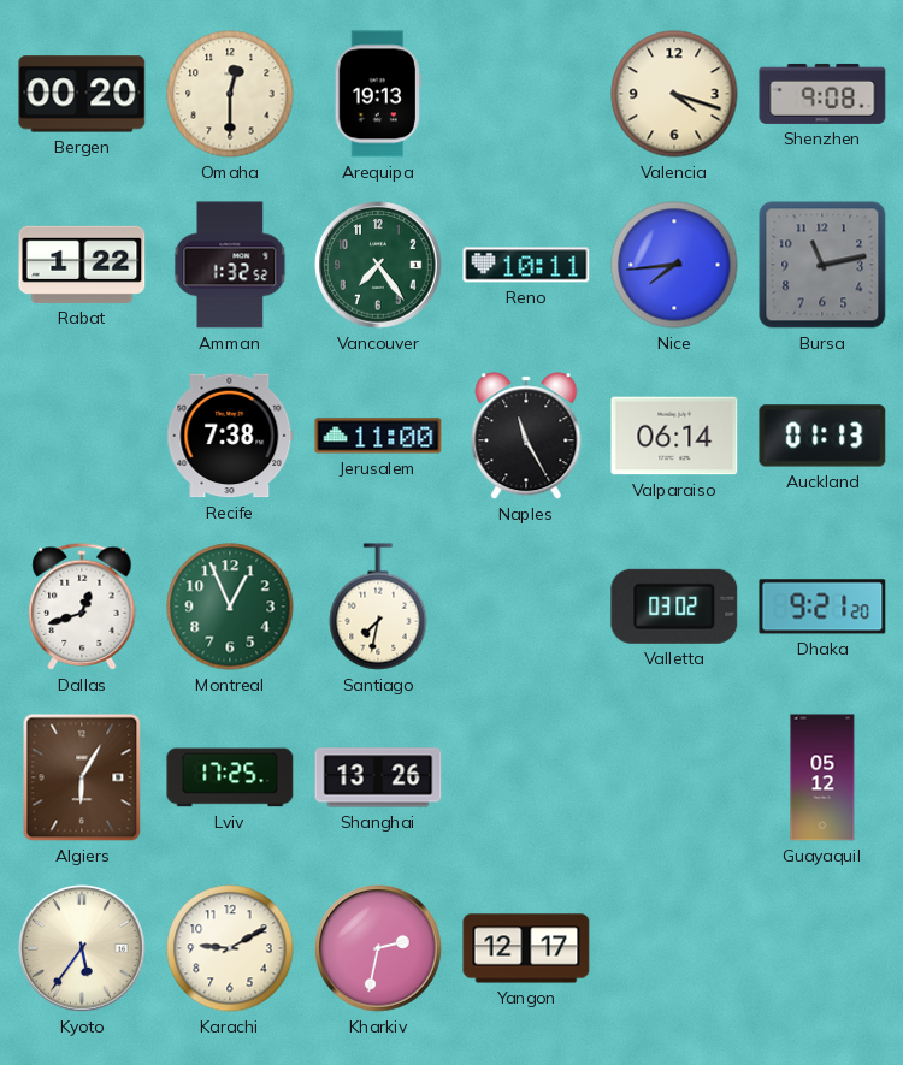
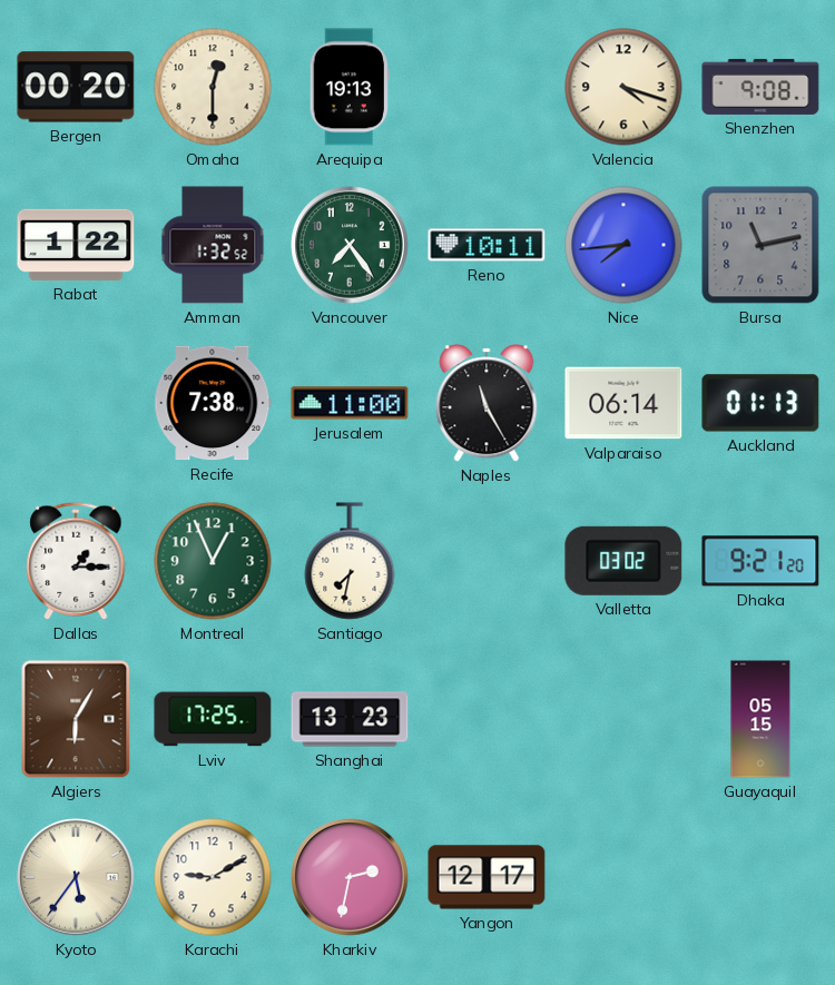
Dallas: 12:42 -> 1:15 (76, 561)
Shanghai: 13:26 -> 13:23 (350, 719)
Guayaquil: 05:12 -> 05:15 (760, 719)
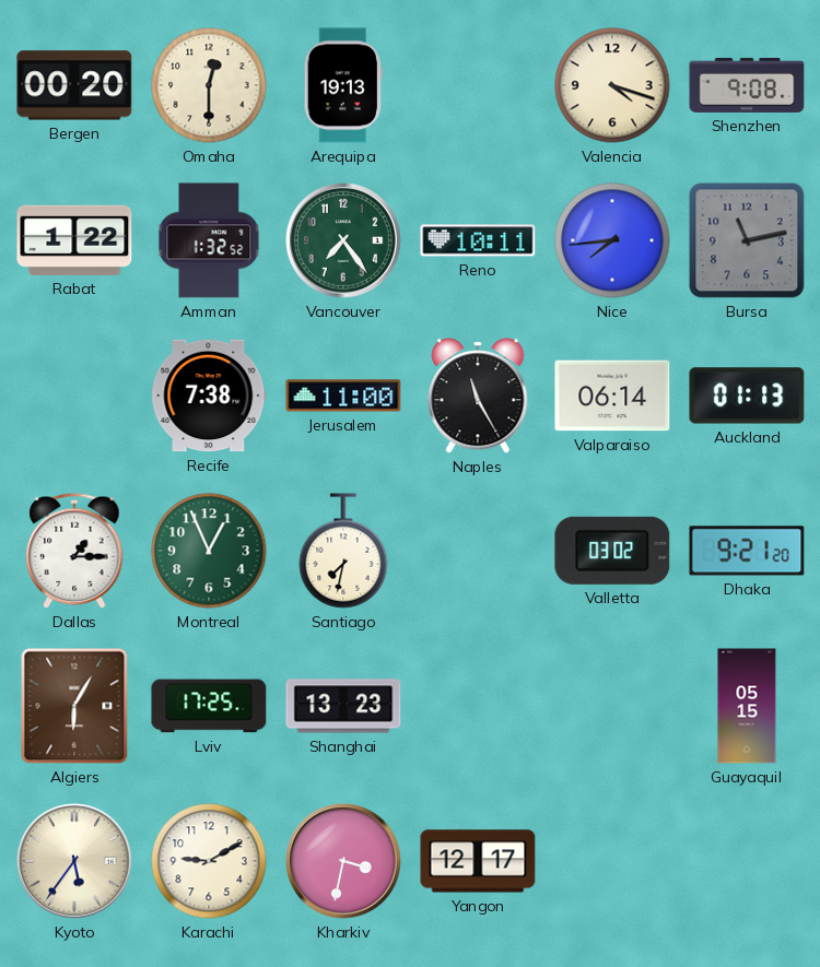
Kharkiv: 2:32 -> 3:32 (343, 861)
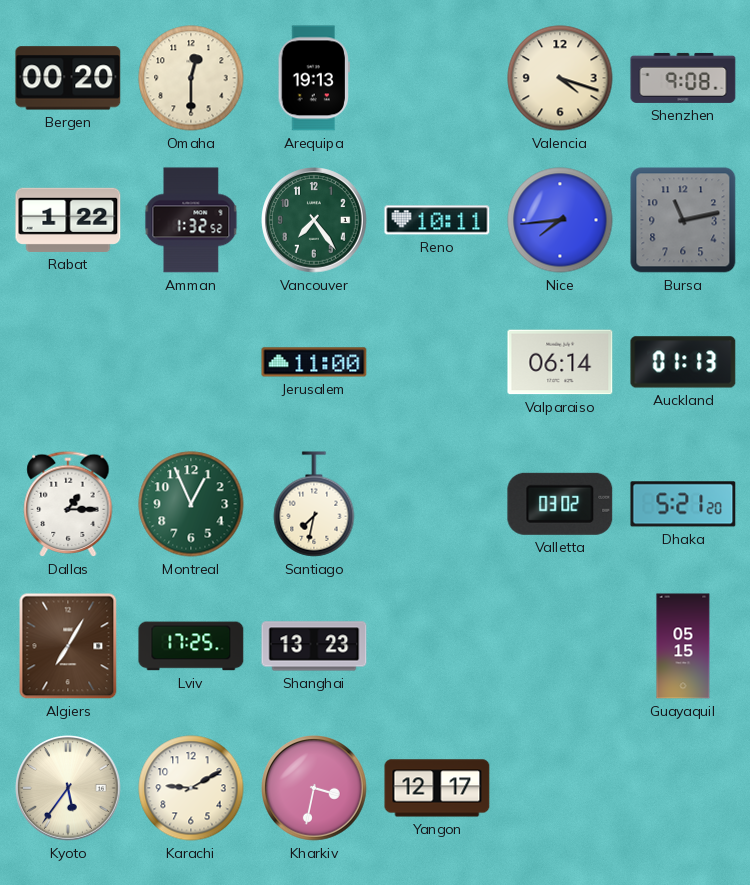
Recife: 7:38 -> none (209, 396)
Naples: 11:25 -> none (478, 396)
Dhaka: 9:21 -> 5:21 (683, 504)
Algiers: 6:05 -> 7:05 (68, 646)
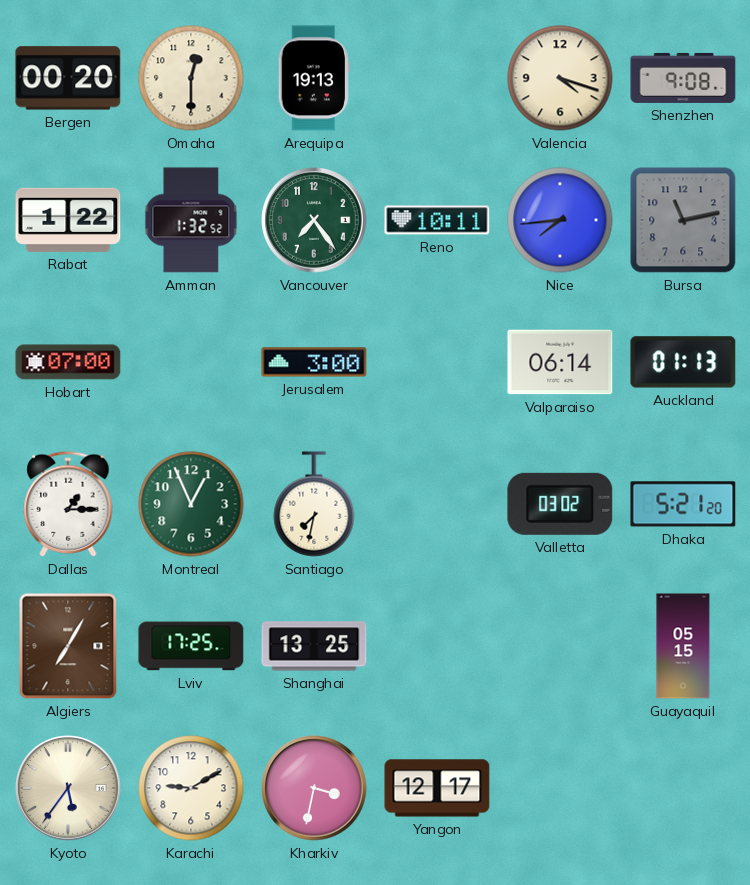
Hobart: none -> 07:00 (68, 362)
Jerusalem: 11:00 -> 3:00 (314, 362)
Shanghai: 13:23 -> 13:25 (314, 646)
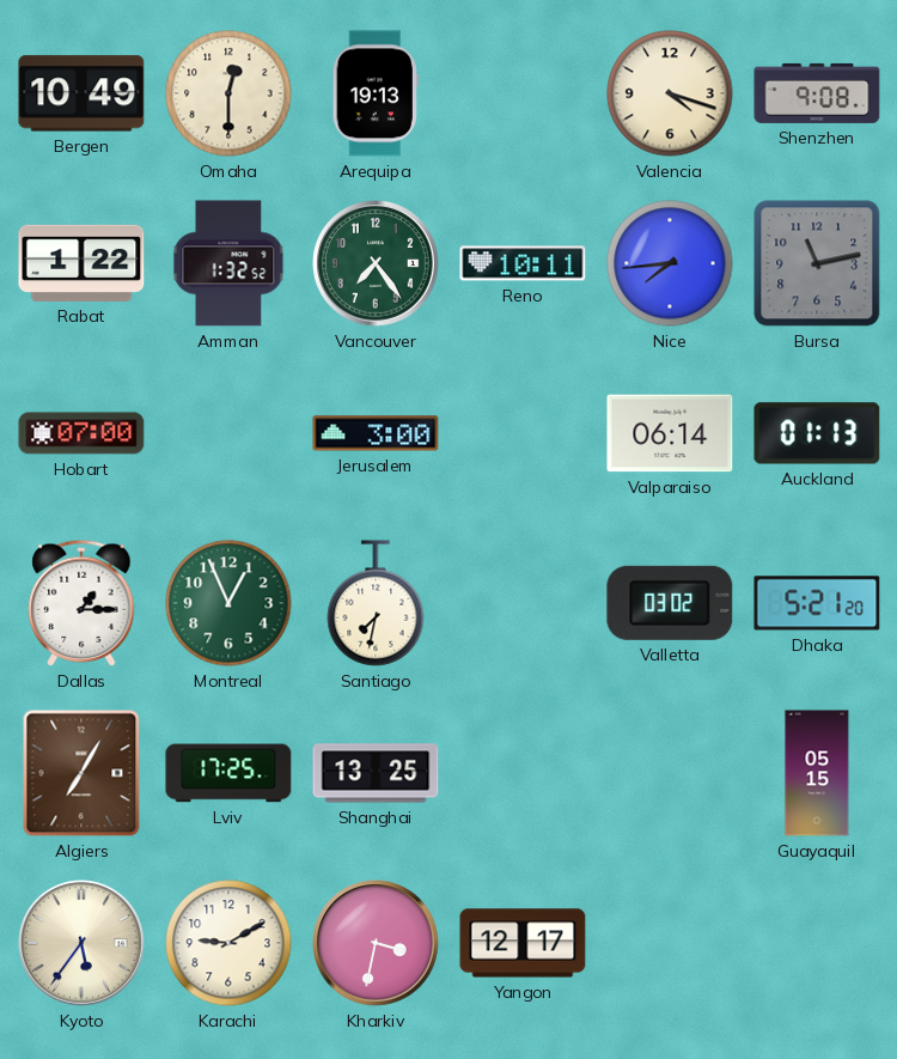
Bergen: 00:20 -> 10:49 (81, 93)
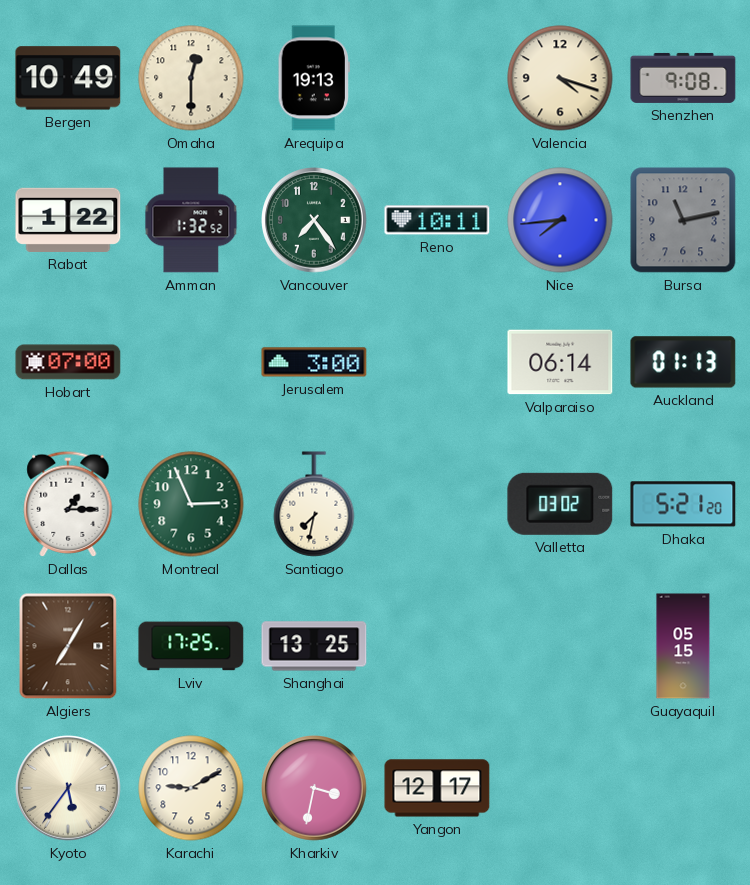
Montreal: 12:56 -> 2:56 (191, 504)
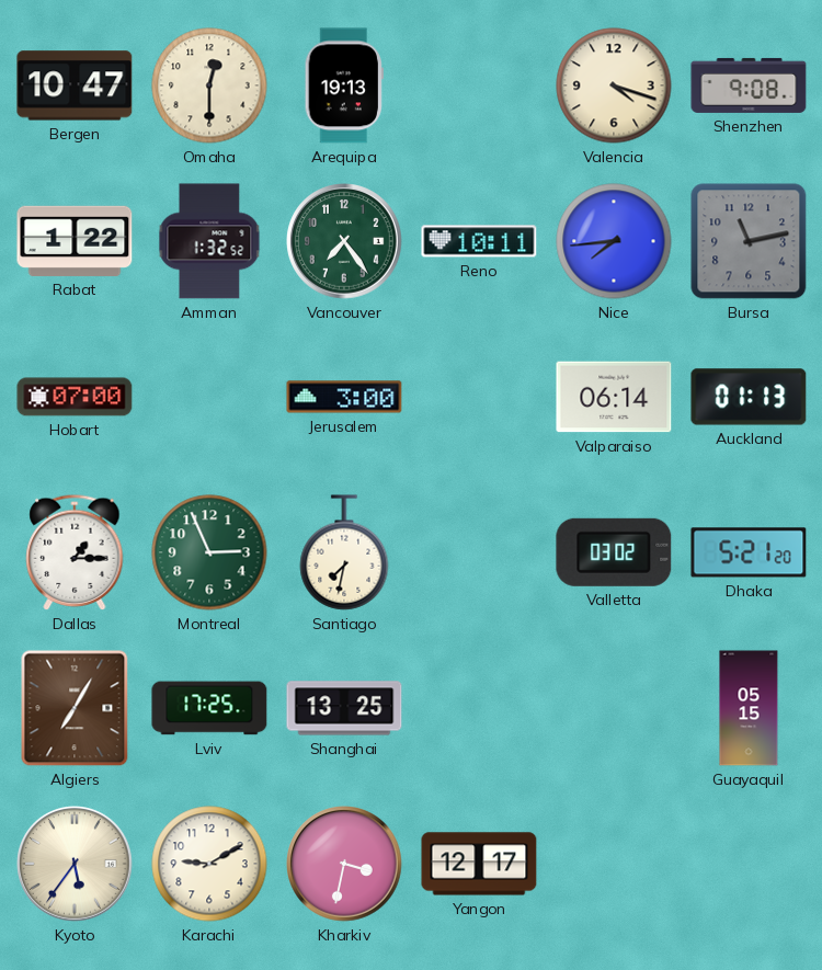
Bergen: 10:49 -> 10:47 (75, 85)
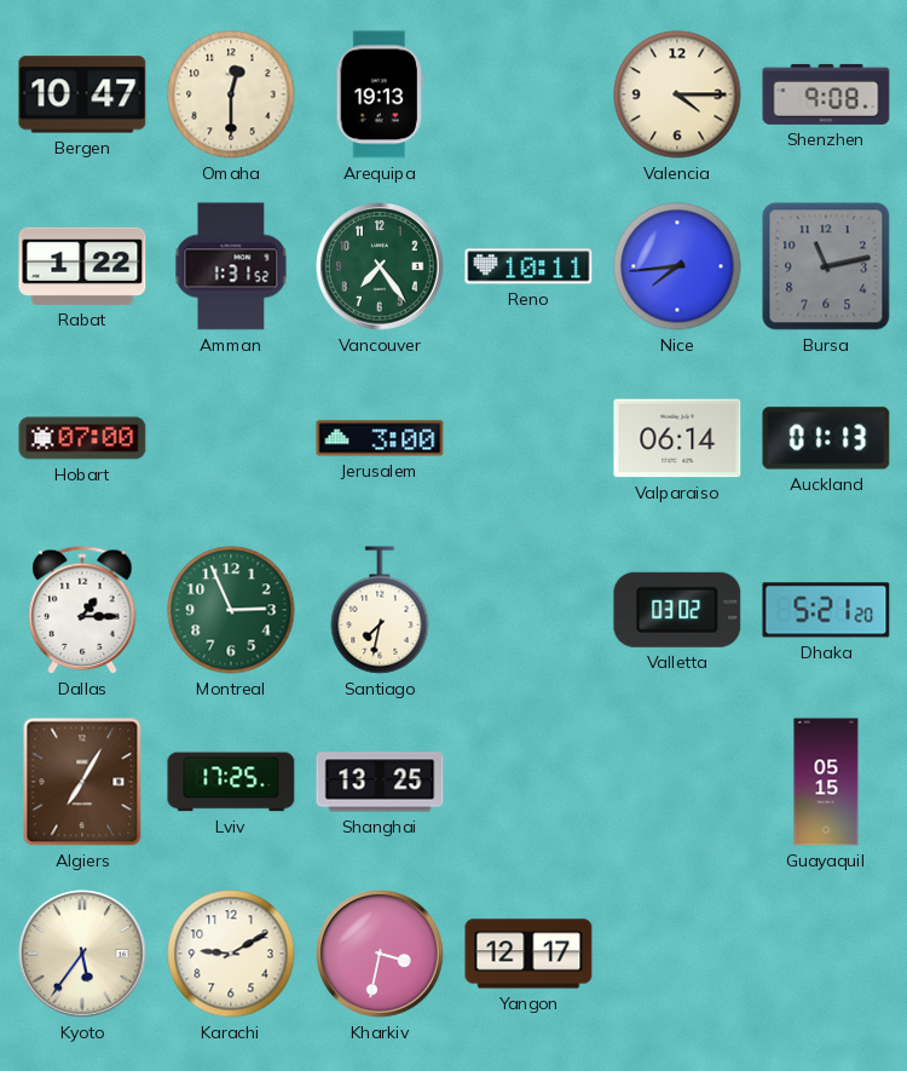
Valencia: 4:18 -> 4:15 (677, 94)
Amman: 1:32 -> 1:31 (231, 266)
